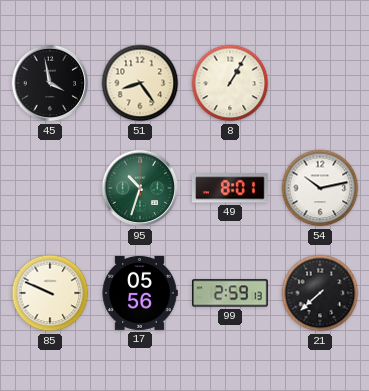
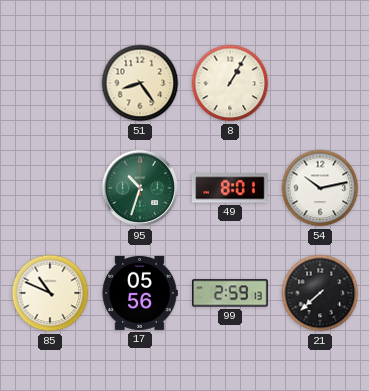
45: 3:58 -> none (50, 83)
85: 9:49 -> 10:49 (50, 293)
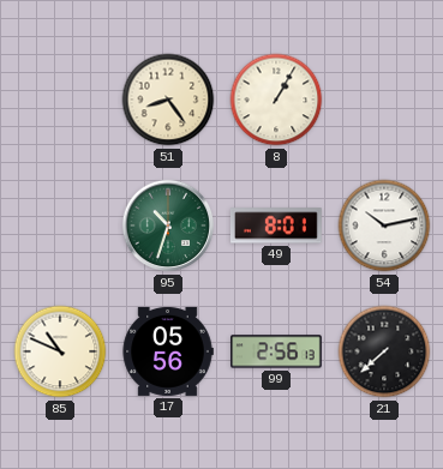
99: 2:59 -> 2:56 (277, 351)
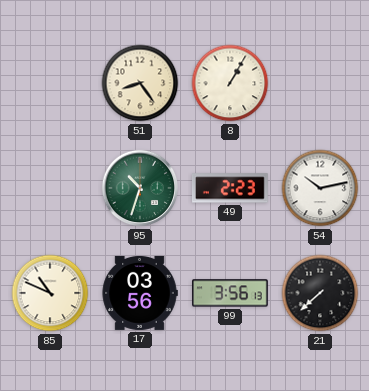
49: 8:01 -> 2:23 (230, 188)
17: 05:56 -> 03:56 (140, 293)
99: 2:56 -> 3:56 (231, 293)
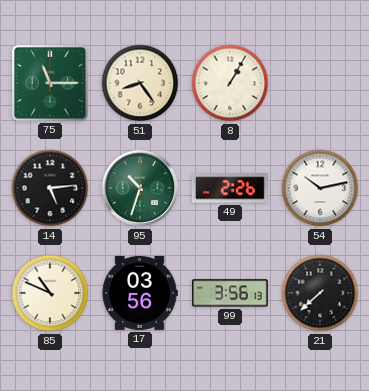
75: none -> 11:15 (50, 83)
14: none -> 5:14 (50, 188)
49: 2:23 -> 2:26 (230, 188)
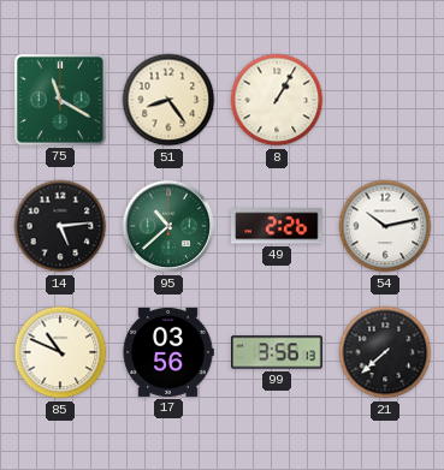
75: 11:15 -> 11:20 (60, 100)
95: 10:33 -> 10:38 (168, 226)
